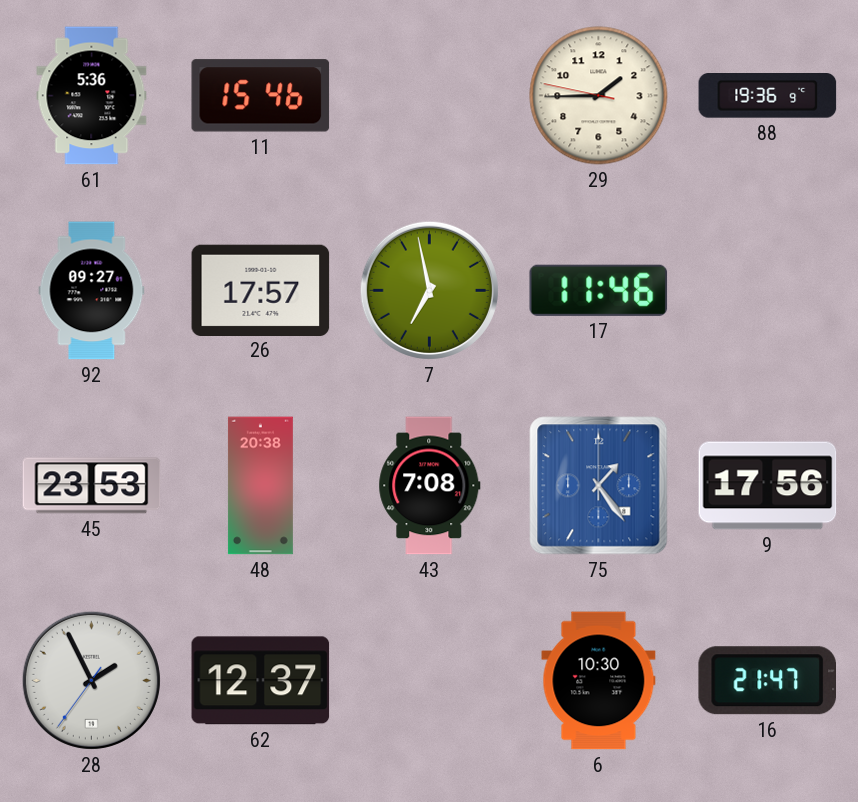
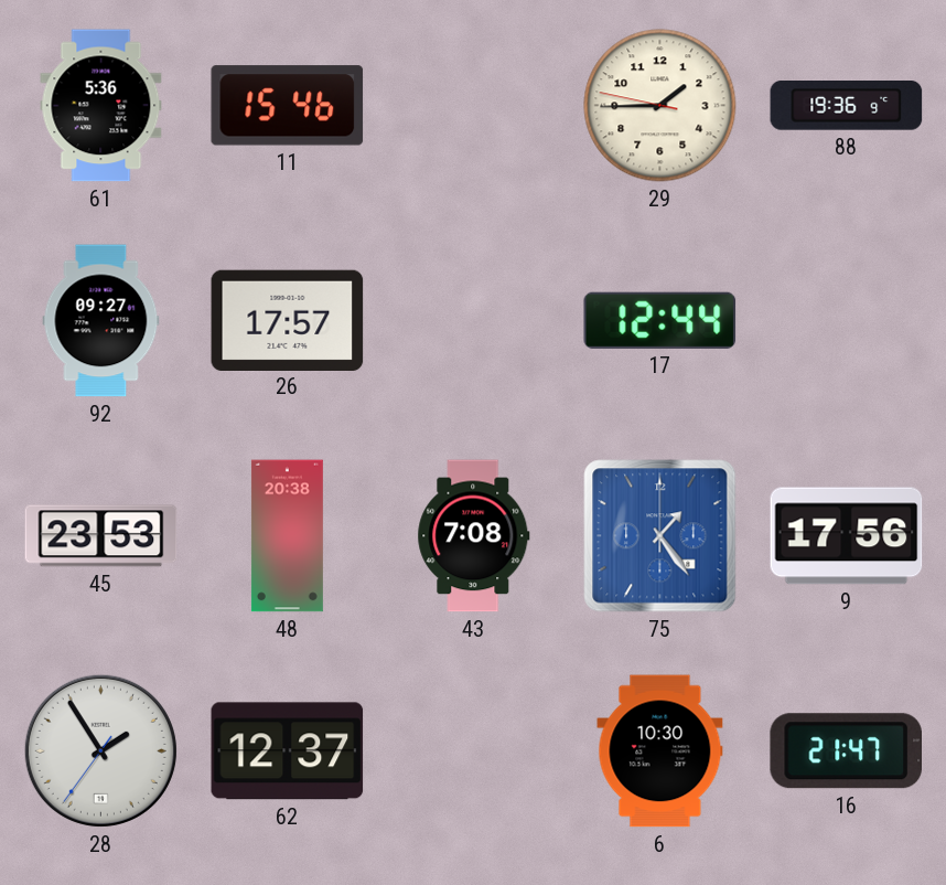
7: 6:58 -> none (429, 290)
17: 11:46 -> 12:44 (660, 320)
28: 1:55 -> 1:54 (100, 750)
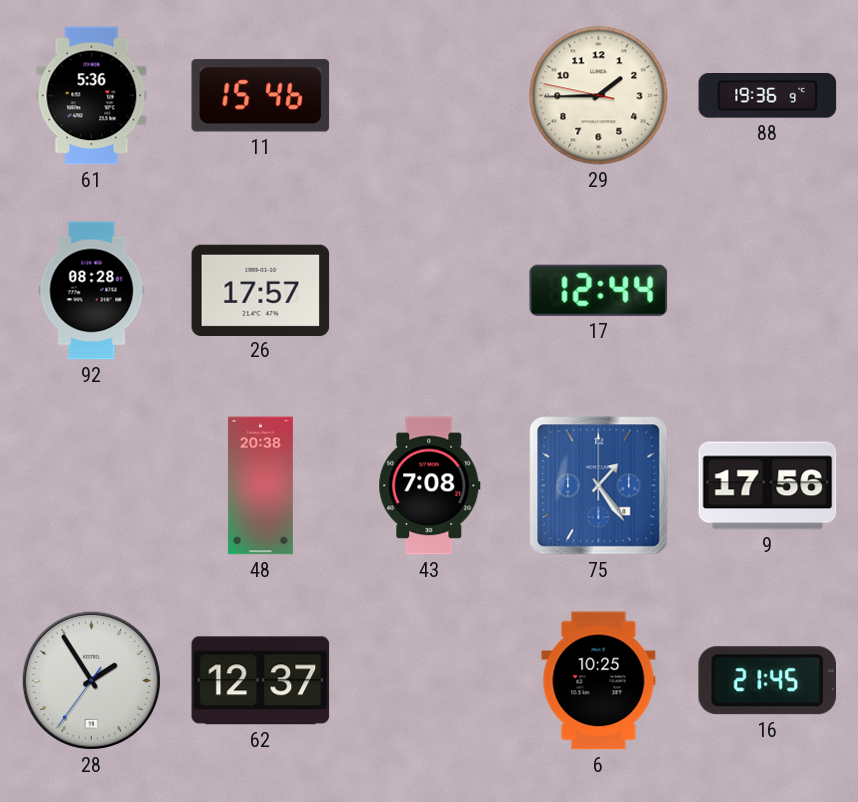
92: 09:27 -> 08:28 (92, 291)
45: 23:53 -> none (101, 536)
6: 10:30 -> 10:25 (599, 681)
16: 21:47 -> 21:45 (767, 681)
